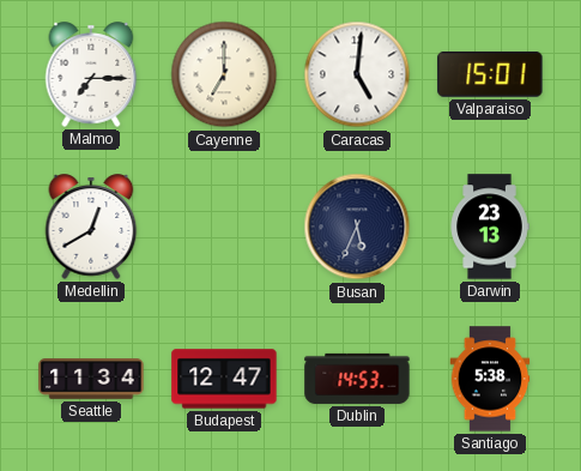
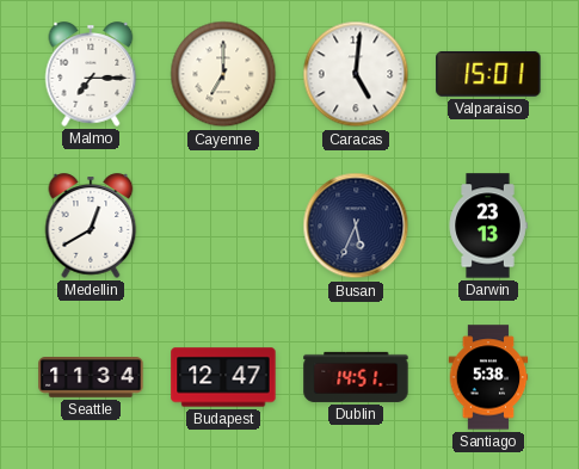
Dublin: 14:53 -> 14:51 (356, 377)
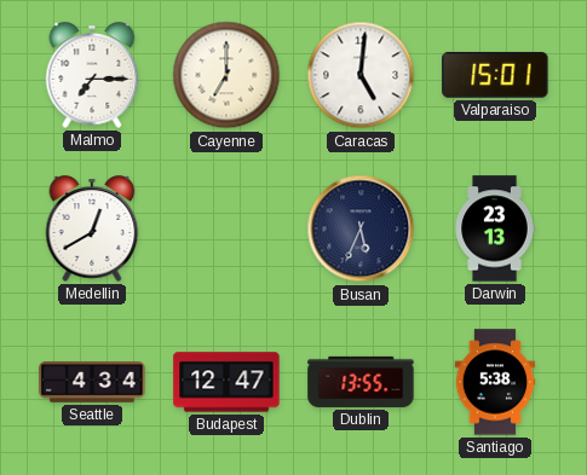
Seattle: 11:34 -> 4:34 (92, 382)
Dublin: 14:51 -> 13:55 (361, 382)
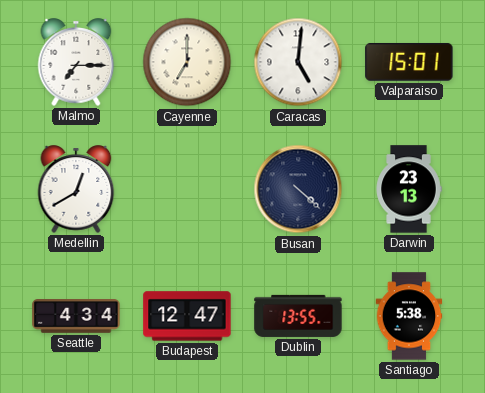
Busan: 5:34 -> 4:22 (298, 189)
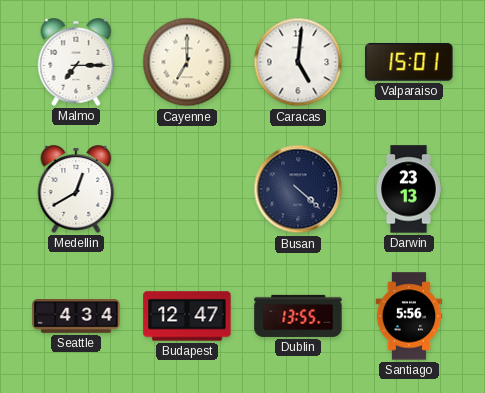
Santiago: 5:38 -> 5:56 (409, 316)
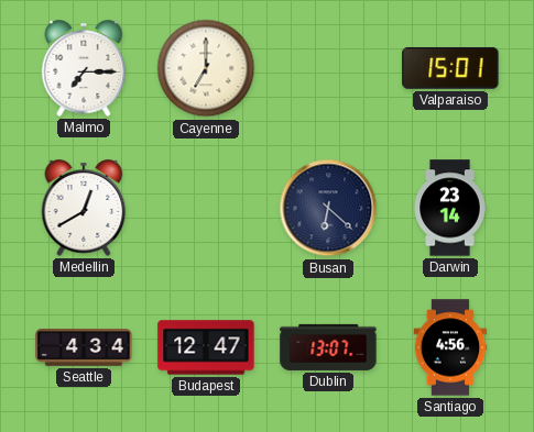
Caracas: 5:01 -> none (298, 62)
Busan: 4:22 -> 6:22 (328, 208)
Darwin: 23:13 -> 23:14 (450, 208)
Dublin: 13:55 -> 13:07 (328, 347)
Santiago: 5:56 -> 4:56 (450, 347)
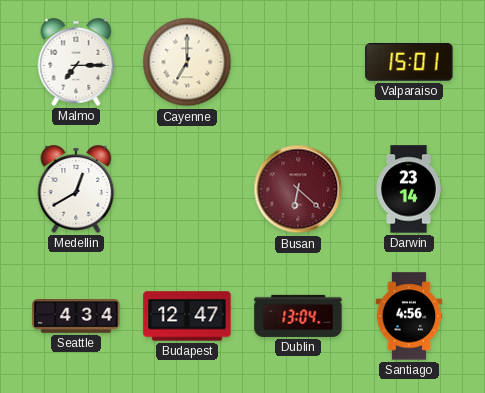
Busan dial: navy -> burgundy (298, 189)
Dublin: 13:07 -> 13:04 (298, 316)
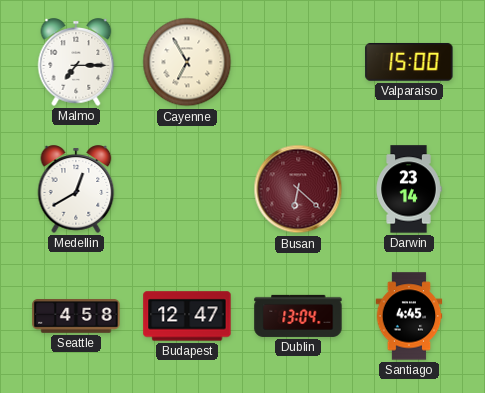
Cayenne: 7:00 -> 6:55 (187, 62)
Valparaiso: 15:01 -> 15:00 (409, 62)
Seattle: 4:34 -> 4:58 (76, 316)
Santiago: 4:56 -> 4:45 (409, 316)
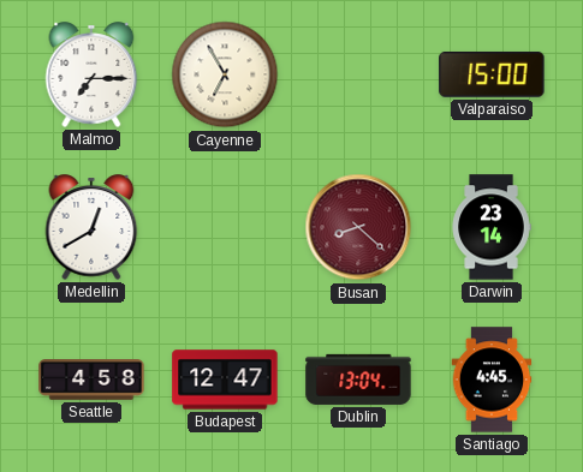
Busan: 6:22 -> 8:22 (358, 227)
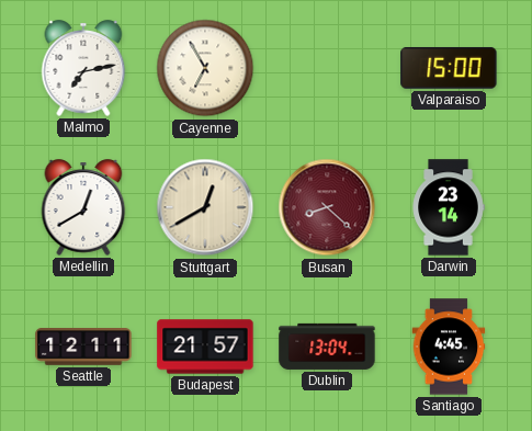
Malmo: 7:15 -> 7:13 (83, 68)
Stuttgart: none -> 12:40 (205, 207)
Seattle: 4:58 -> 12:11 (83, 347)
Budapest: 12:47 -> 21:57 (205, 347)
